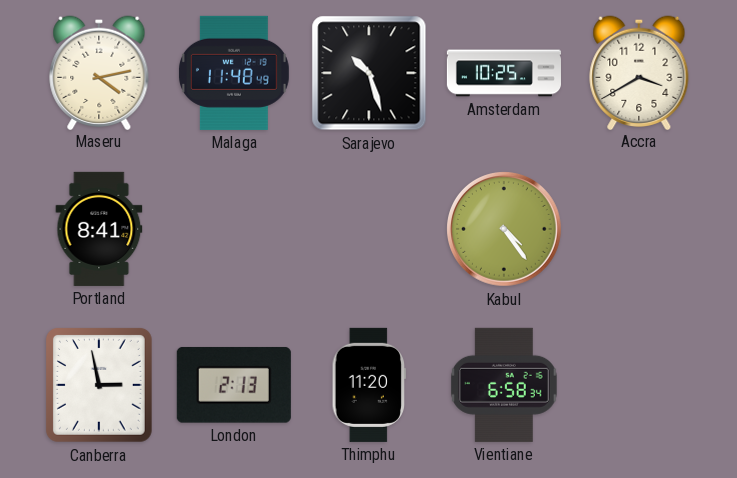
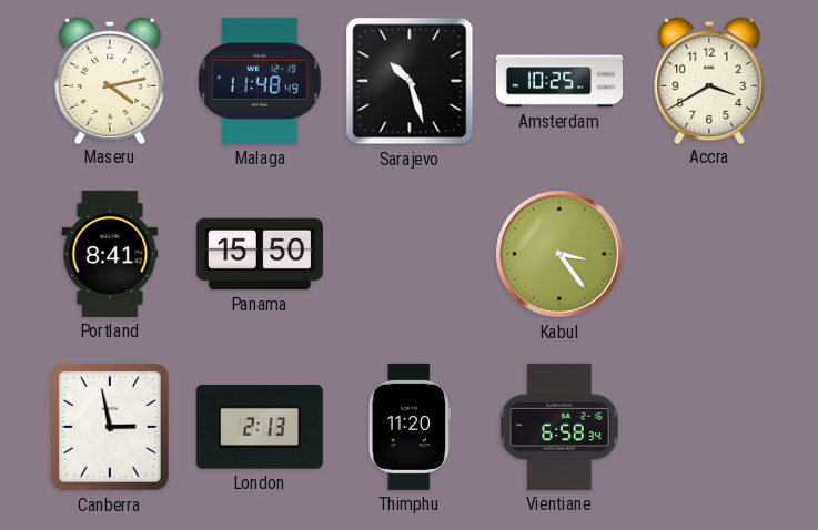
Panama: none -> 15:50 (260, 254)
Kabul: 4:24 -> 3:24 (561, 255)
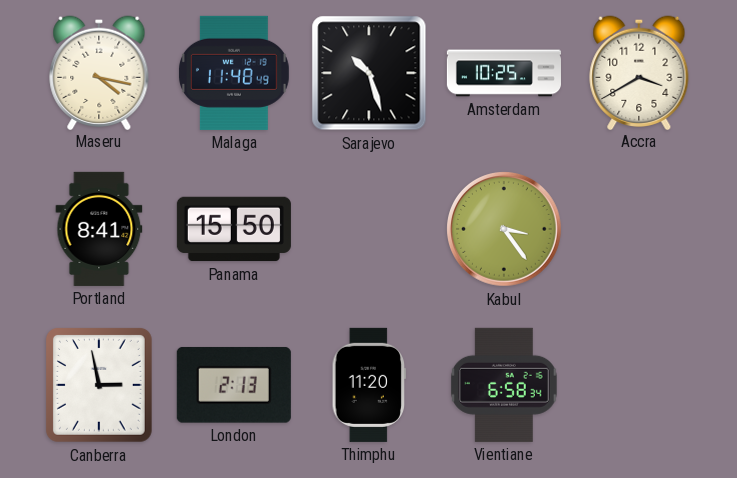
Maseru: 4:13 -> 4:17 (99, 72)
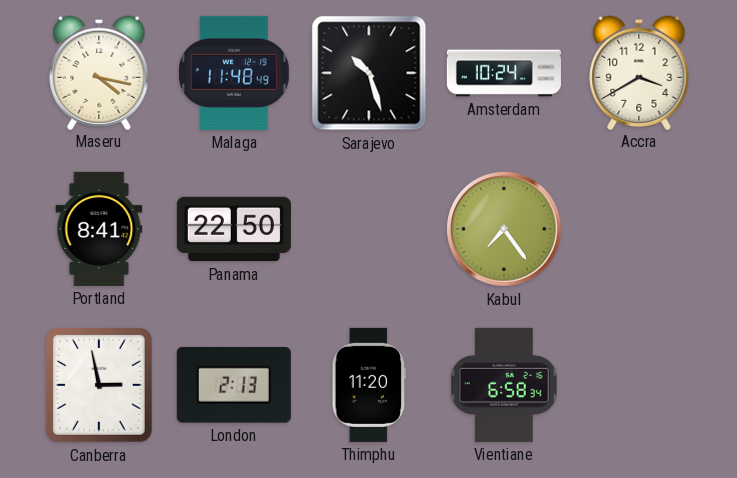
Amsterdam: 10:25 -> 10:24 (504, 73)
Panama: 15:50 -> 22:50 (234, 229)
Kabul: 3:24 -> 7:24 (505, 230)
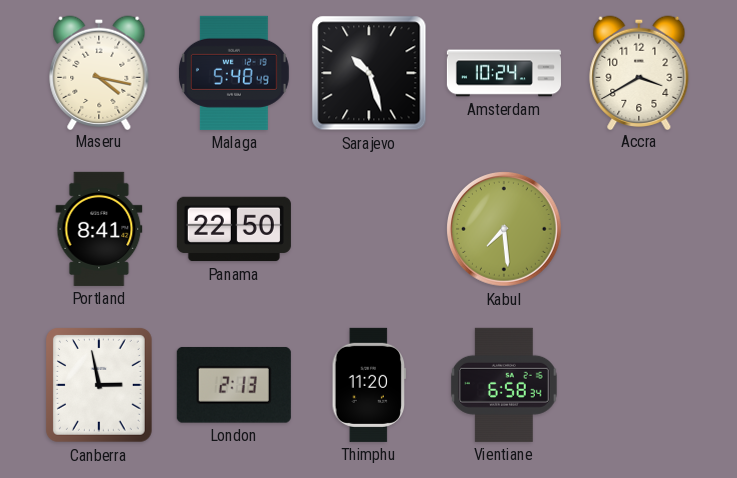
Malaga: 11:48 -> 5:48 (234, 73)
Kabul: 7:24 -> 7:29 (505, 230)
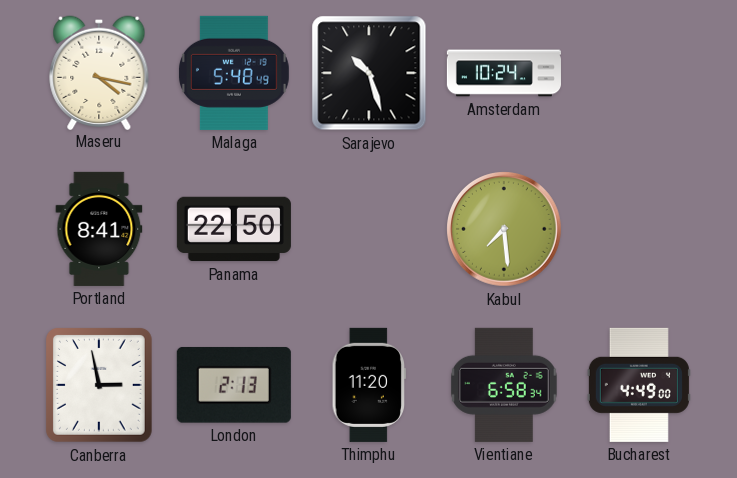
Accra: 3:40 -> none (639, 72)
Bucharest: none -> 4:49 (639, 385)
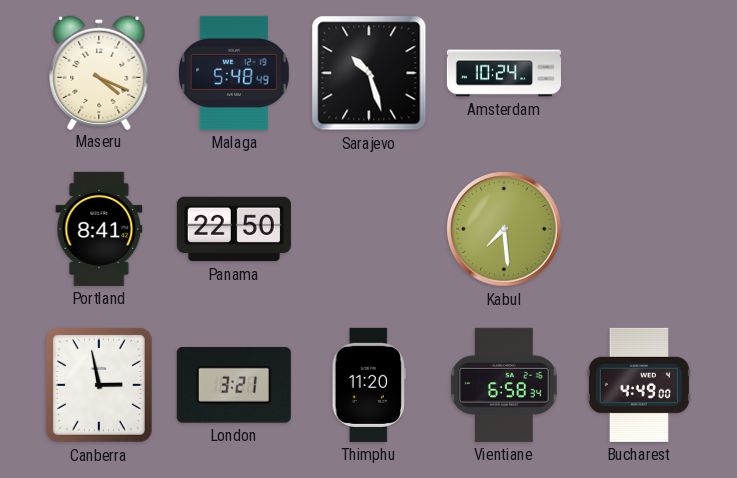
Maseru: 4:17 -> 4:19 (99, 72)
London: 2:13 -> 3:21 (234, 385)
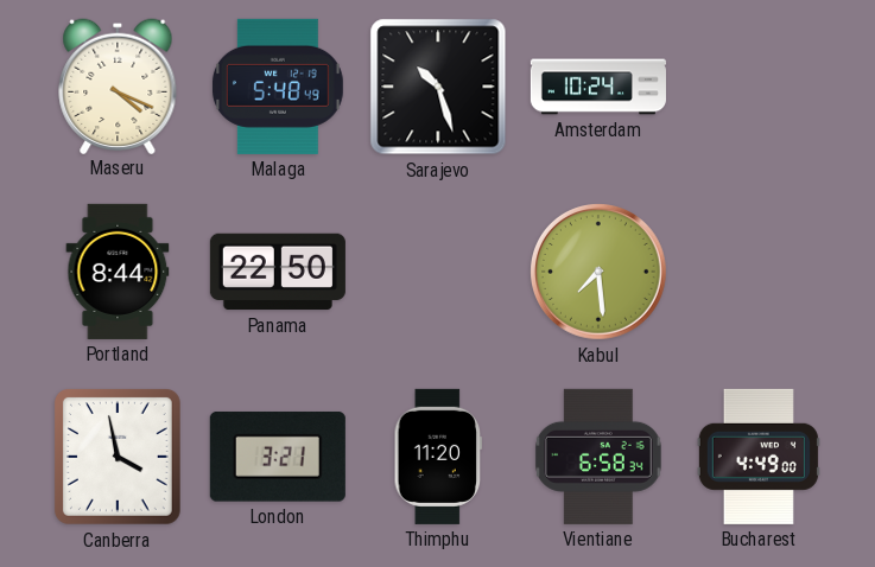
Portland: 8:41 -> 8:44 (118, 272)
Canberra: 2:58 -> 3:58 (118, 457)
